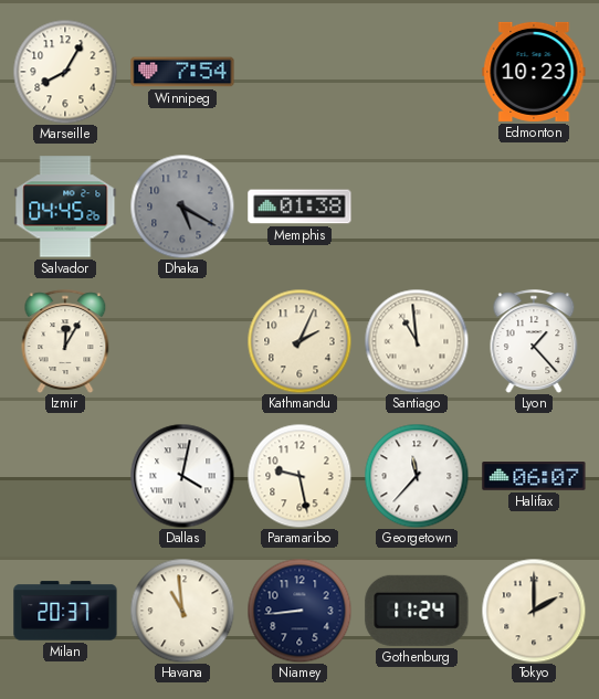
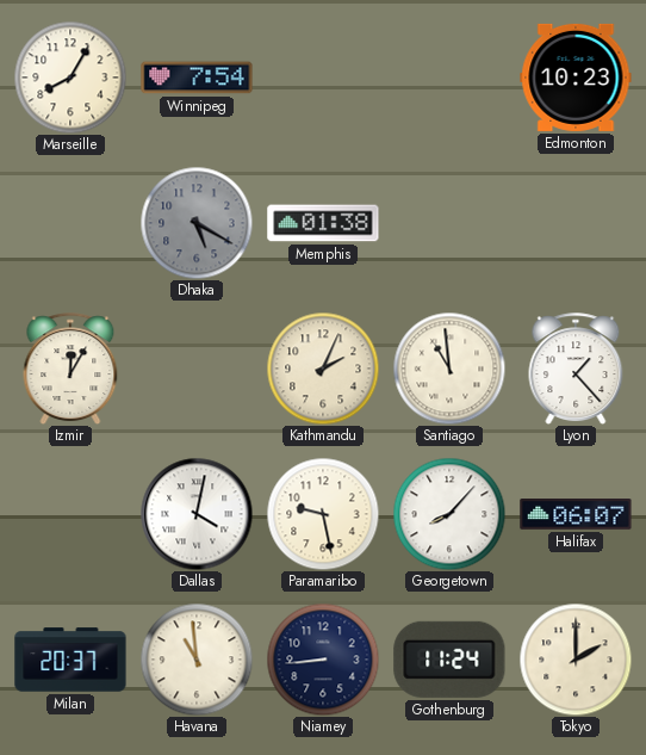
Salvador: 04:45 -> none (65, 206)
Georgetown: 11:37 -> 8:07 (449, 514)
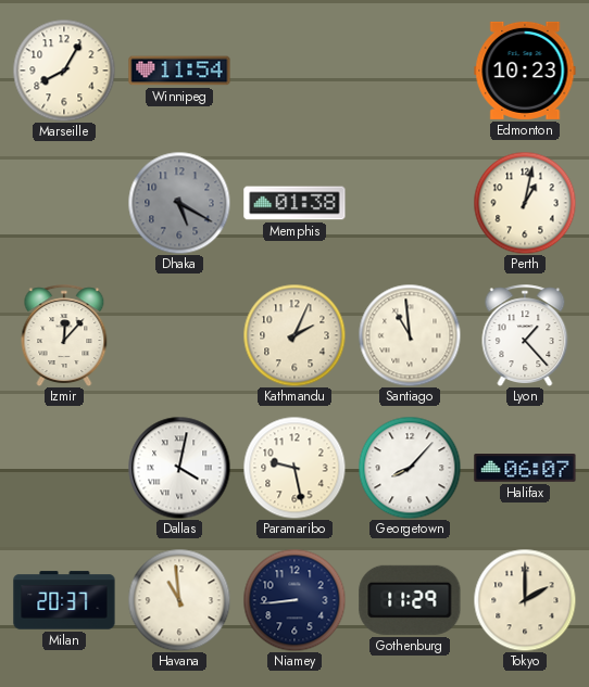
Winnipeg: 7:54 -> 11:54 (179, 71)
Perth: none -> 1:02 (525, 203)
Izmir: 12:05 -> 12:07 (64, 335)
Gothenburg: 11:24 -> 11:29 (410, 600)
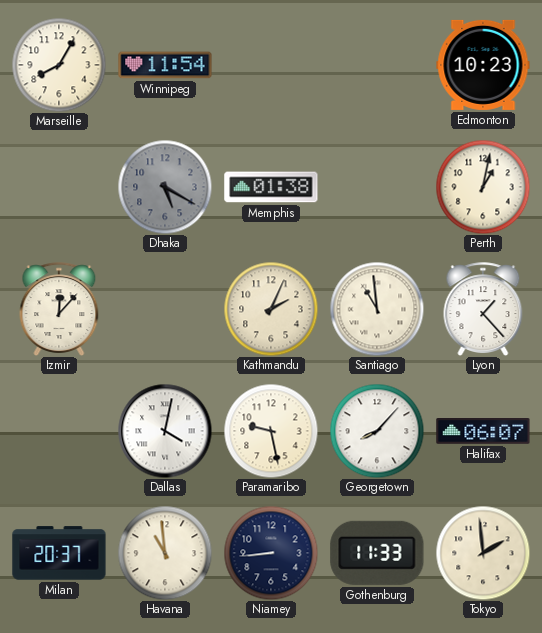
Gothenburg: 11:29 -> 11:33 (377, 553)
Tokyo: 2:00 -> 1:59 (483, 553)
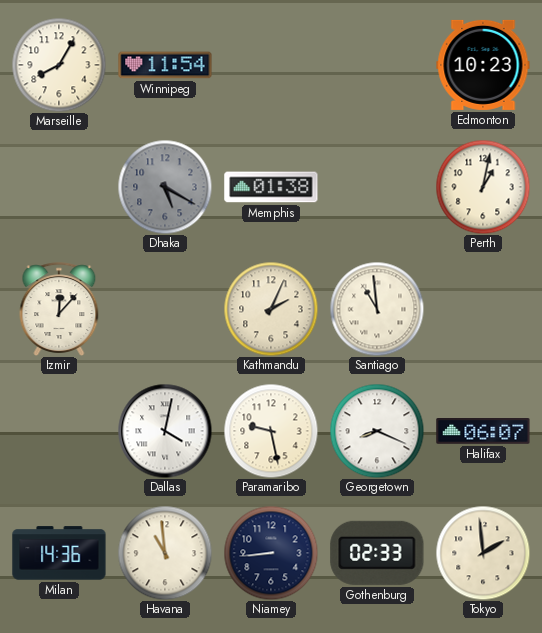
Lyon: 1:23 -> none (483, 309)
Georgetown: 8:07 -> 8:19 (377, 431)
Milan: 20:37 -> 14:36 (59, 553)
Gothenburg: 11:33 -> 02:33 (377, 553)
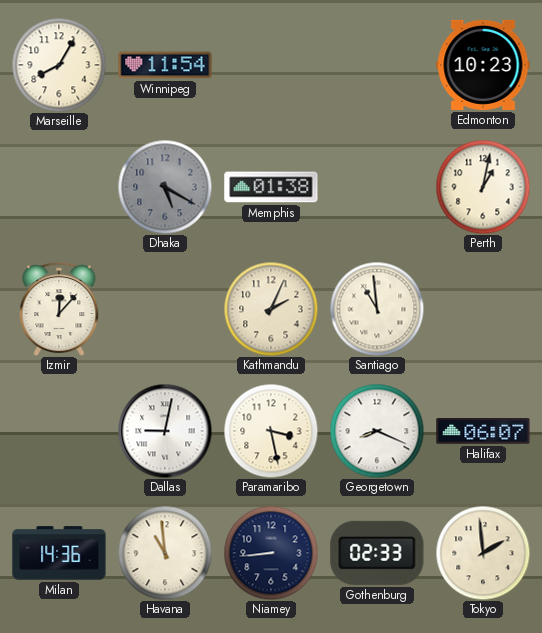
Dallas: 4:02 -> 9:02 (165, 431)
Paramaribo: 9:28 -> 3:28 (271, 431)
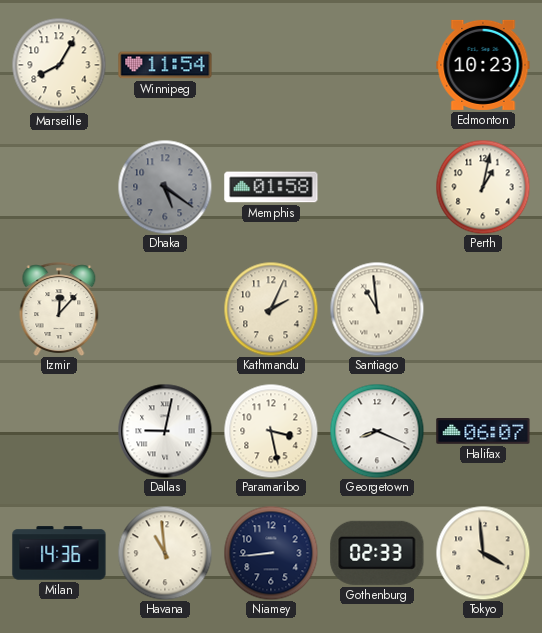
Dhaka: 5:20 -> 5:21 (165, 187)
Memphis: 01:38 -> 01:58 (271, 187)
Tokyo: 1:59 -> 3:59 (483, 553)
